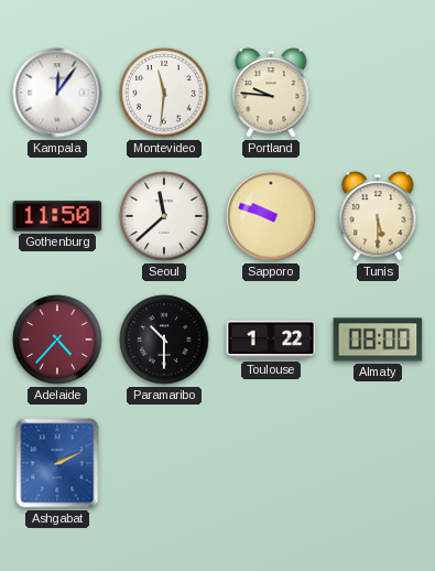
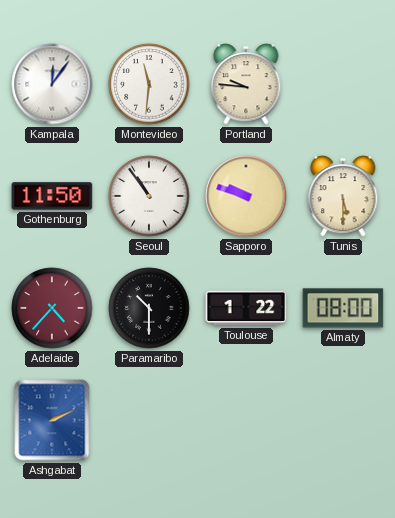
Seoul: 11:38 -> 10:54 (149, 196)
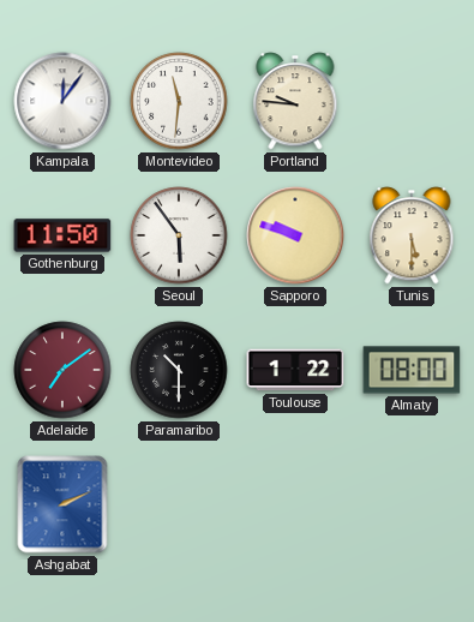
Seoul: 10:54 -> 5:54 (179, 235)
Adelaide: 4:37 -> 7:09 (62, 370)
